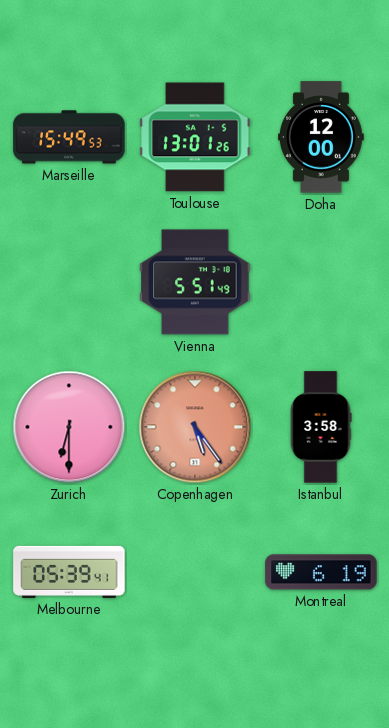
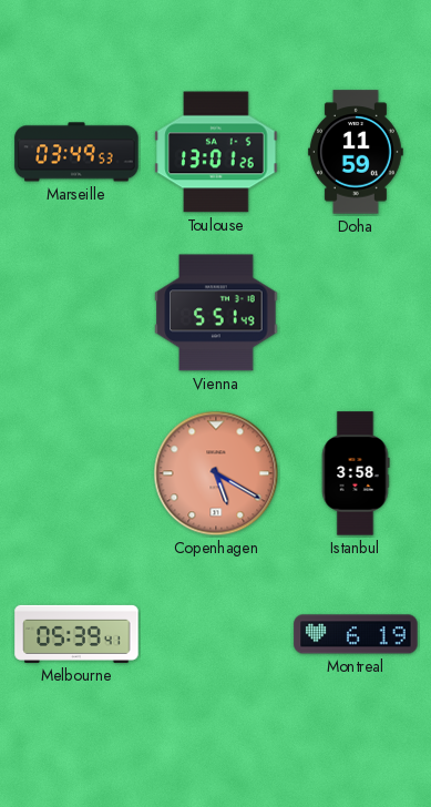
Marseille: 15:49 -> 03:49 (76, 152)
Doha: 12:00 -> 11:59 (356, 152)
Zurich: 6:30 -> none (69, 427)
Copenhagen: 5:24 -> 5:20 (216, 473)
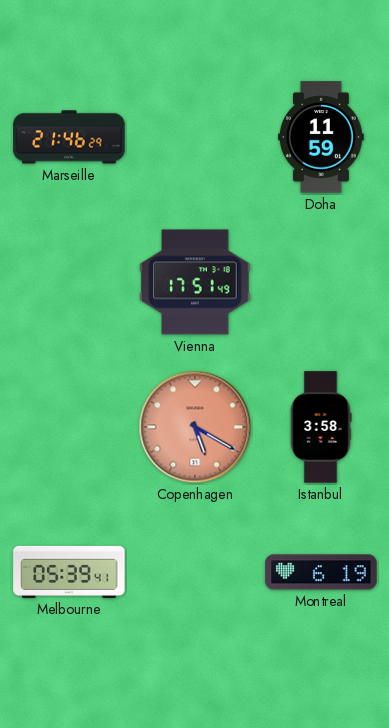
Marseille: 03:49 -> 21:46 (69, 137)
Toulouse: 13:01 -> none (216, 152)
Vienna: 5:51 -> 17:51 (195, 282)
